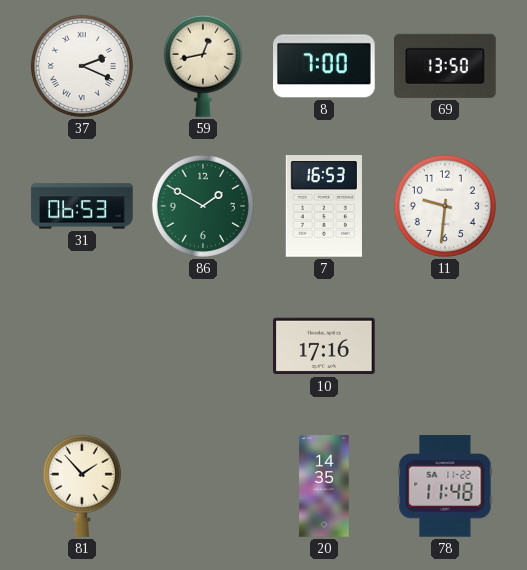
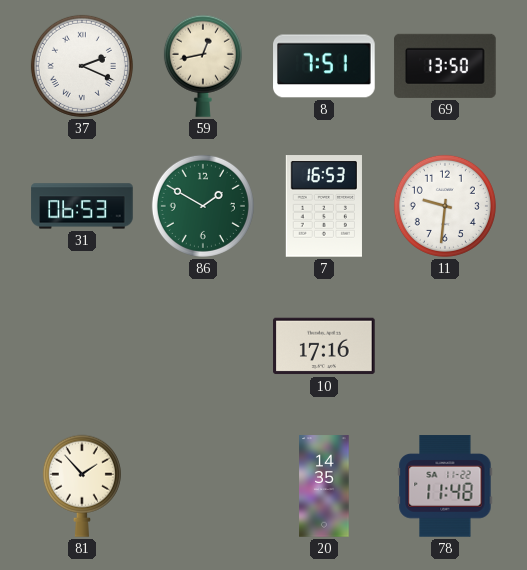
8: 7:00 -> 7:51 (324, 66)
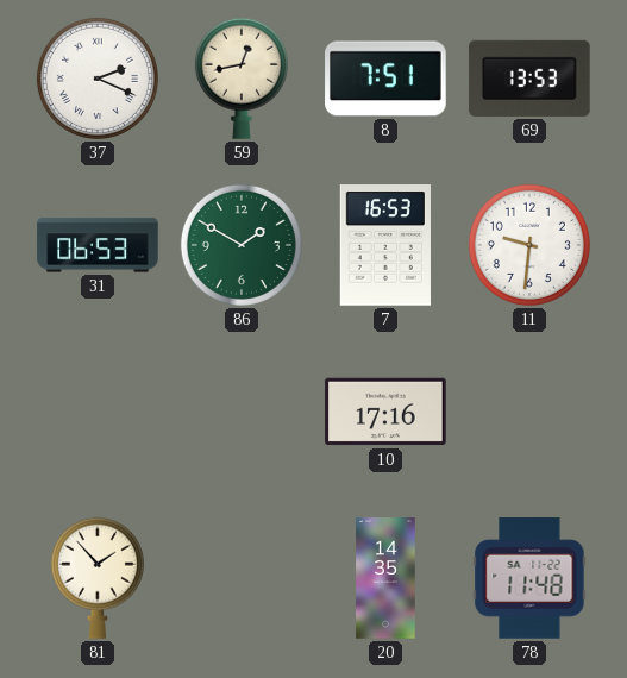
69: 13:50 -> 13:53 (529, 79)
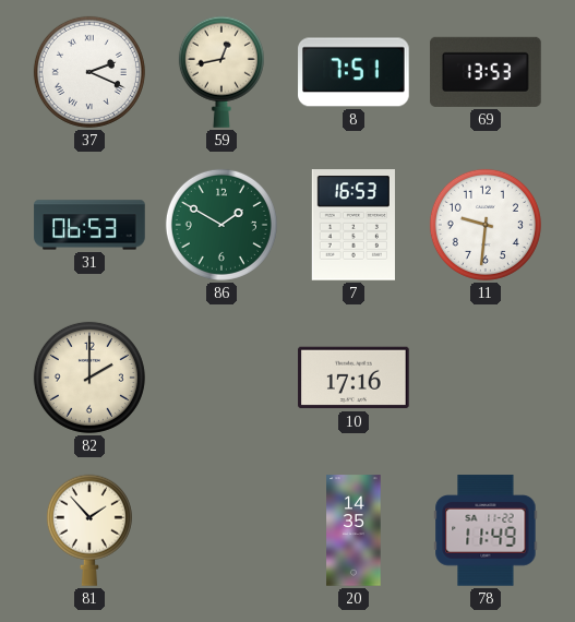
82: none -> 2:00 (89, 378)
78: 11:48 -> 11:49 (486, 530)
